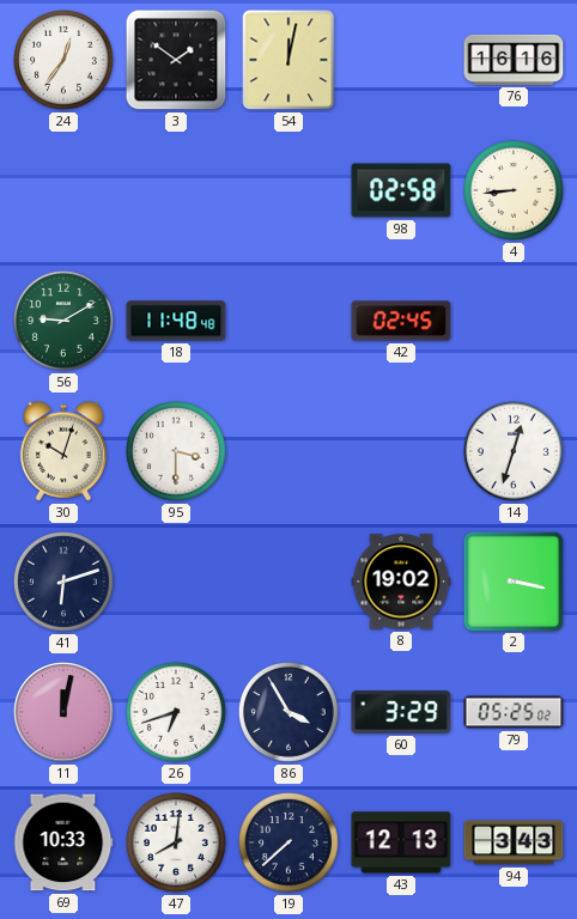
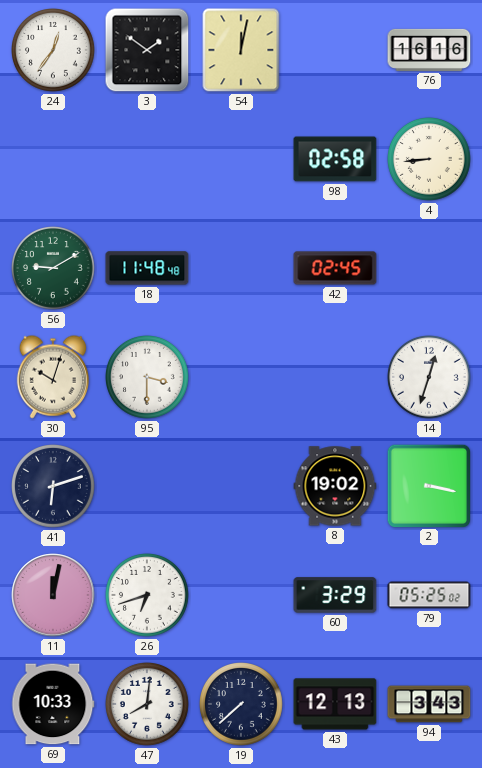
86: 3:55 -> none (290, 713)
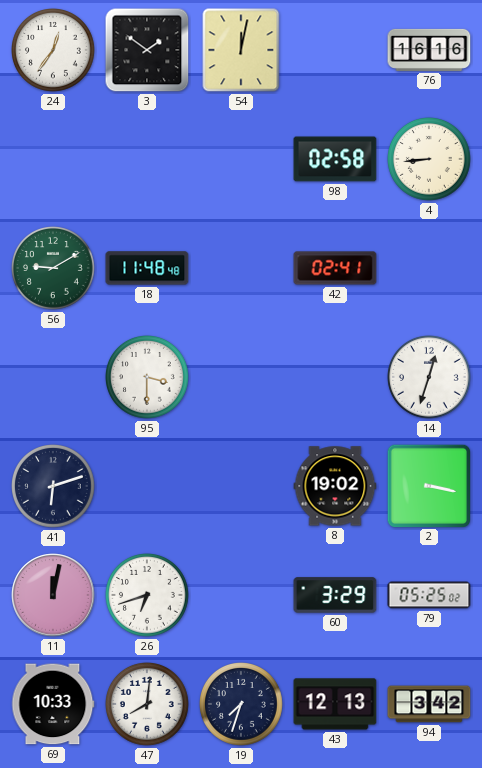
42: 02:45 -> 02:41 (335, 268)
30: 10:03 -> none (52, 377)
19: 7:38 -> 7:33 (242, 705)
94: 3:43 -> 3:42 (429, 704)
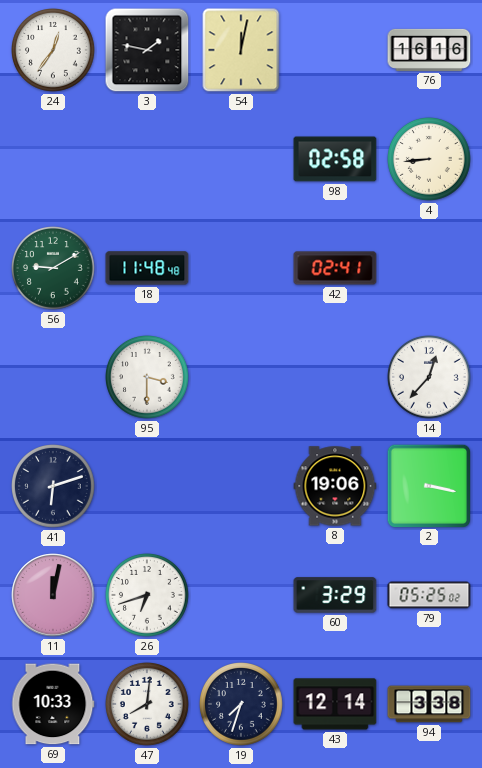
3: 1:51 -> 1:47 (147, 50)
14: 12:33 -> 12:37 (430, 378)
8: 19:02 -> 19:06 (335, 486)
43: 12:13 -> 12:14 (335, 704)
94: 3:42 -> 3:38 (429, 704)
